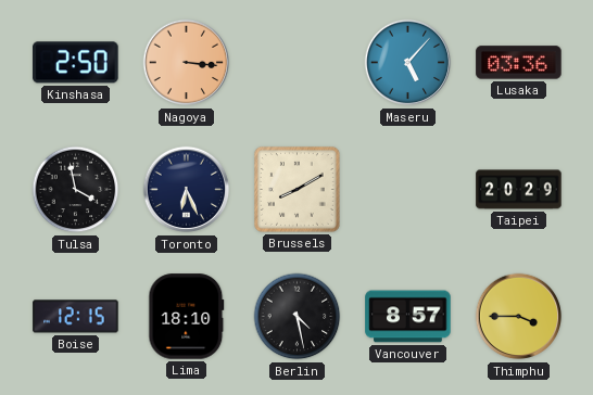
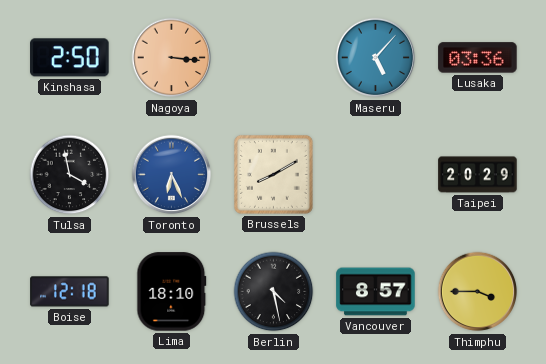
Toronto dial: navy -> blue (172, 175)
Boise: 12:15 -> 12:18 (70, 292)
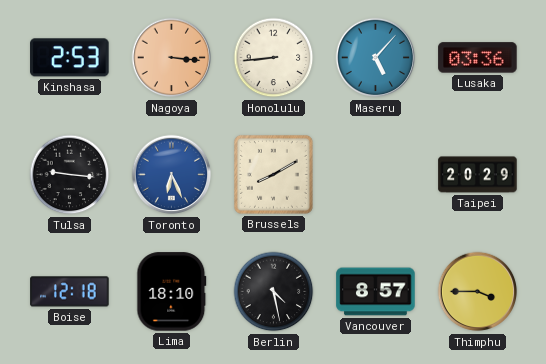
Kinshasa: 2:50 -> 2:53 (70, 58)
Honolulu: none -> 8:44 (274, 58)
Tulsa: 3:58 -> 9:16 (70, 175)
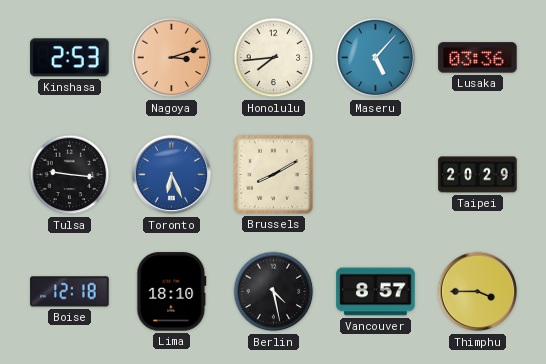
Nagoya: 3:16 -> 3:12 (172, 58)
Honolulu: 8:44 -> 7:44 (274, 58)
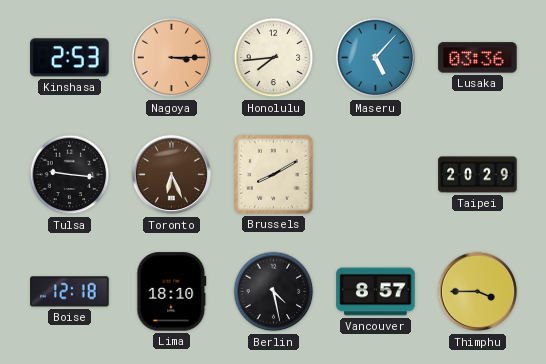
Nagoya: 3:12 -> 3:15 (172, 58)
Toronto dial: blue -> brown (172, 175)
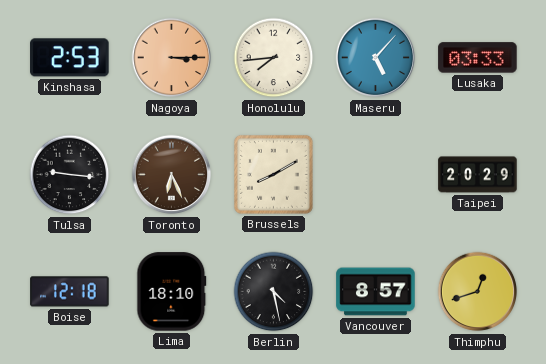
Lusaka: 03:36 -> 03:33 (478, 58)
Thimphu: 3:45 -> 12:42 (478, 292)
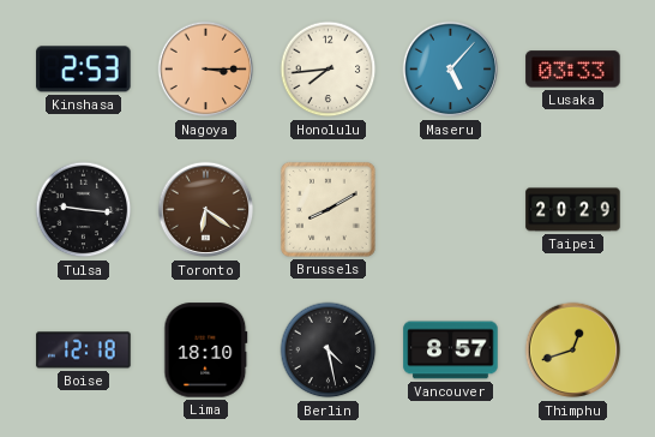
Toronto: 6:26 -> 6:21 (206, 210)
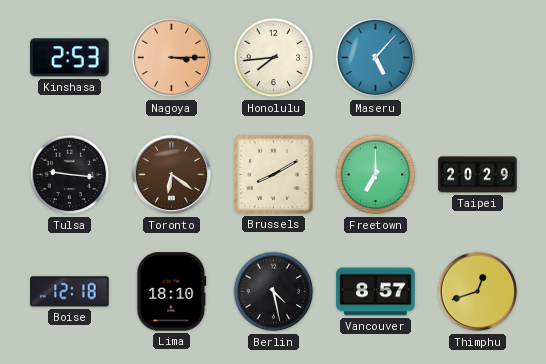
Lusaka: 03:33 -> none (573, 70)
Freetown: none -> 7:00 (376, 175)
